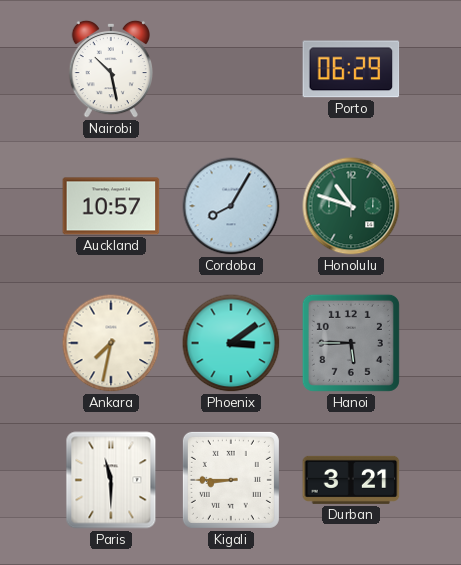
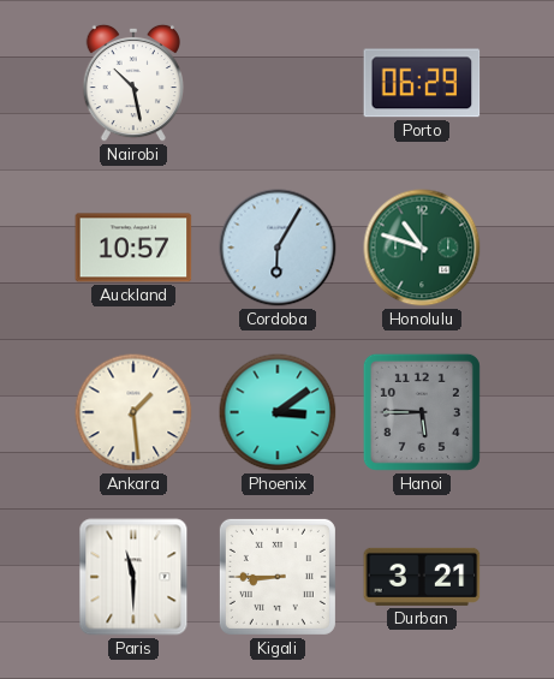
Cordoba: 8:05 -> 6:05 (278, 248)
Ankara: 7:32 -> 1:29 (133, 412)
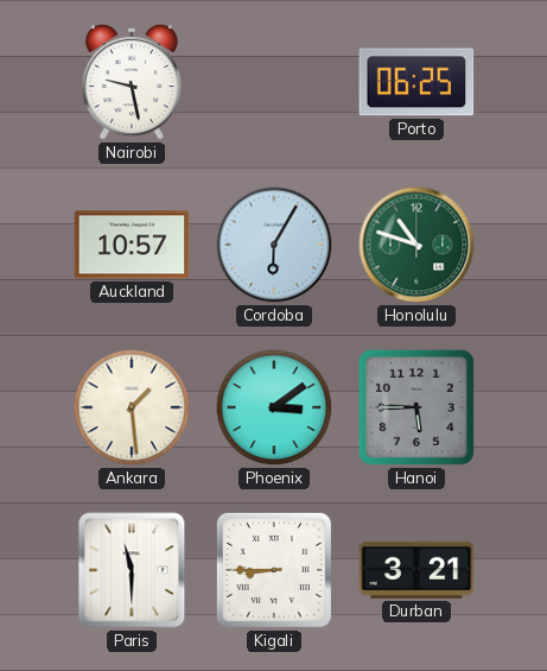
Nairobi: 10:28 -> 9:28 (131, 82)
Porto: 06:29 -> 06:25 (416, 82)
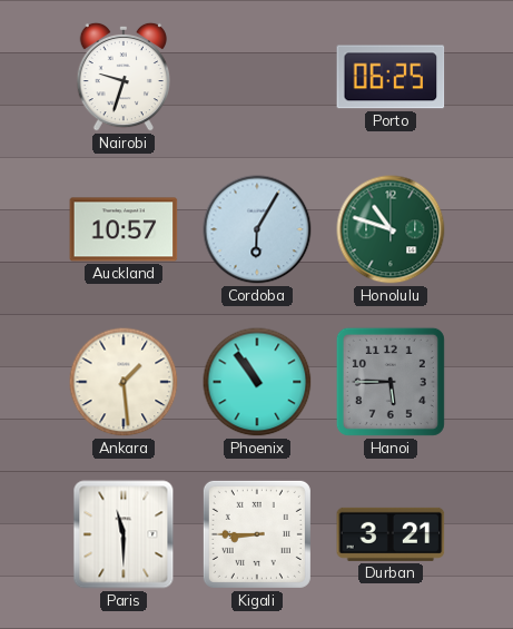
Nairobi: 9:28 -> 9:33 (122, 77)
Phoenix: 3:09 -> 10:54 (257, 382)
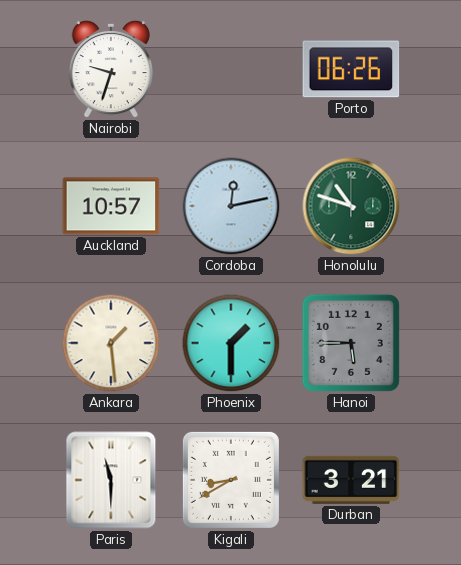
Porto: 06:25 -> 06:26 (351, 69)
Cordoba: 6:05 -> 12:13 (231, 206)
Phoenix: 10:54 -> 1:30 (231, 343)
Kigali: 8:45 -> 8:40 (231, 480)
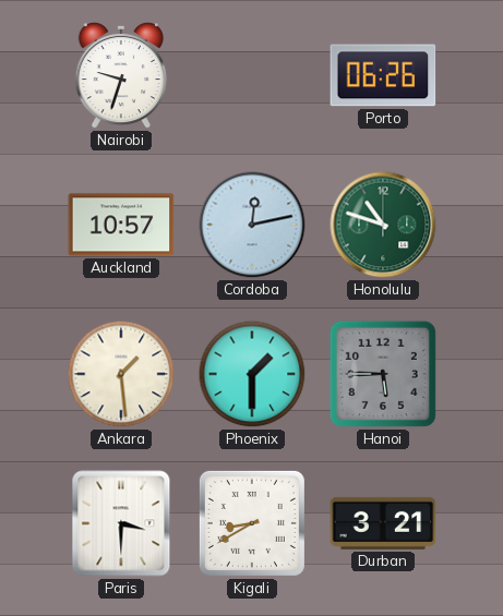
Paris: 11:30 -> 3:30 (121, 523)
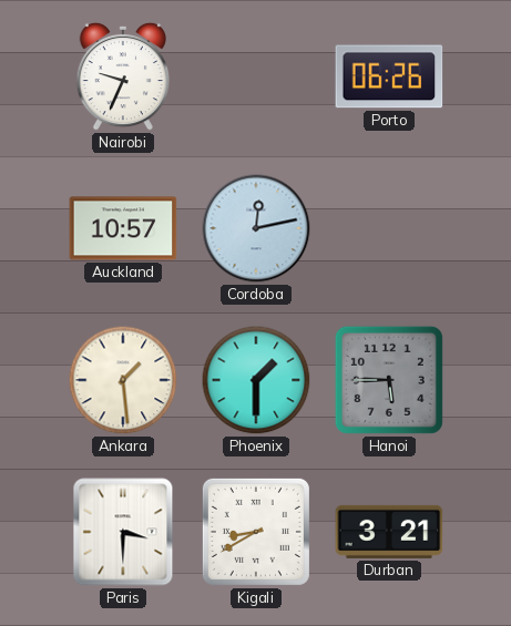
Nairobi: 9:33 -> 9:34 (122, 76)
Honolulu: 10:48 -> none (383, 225)
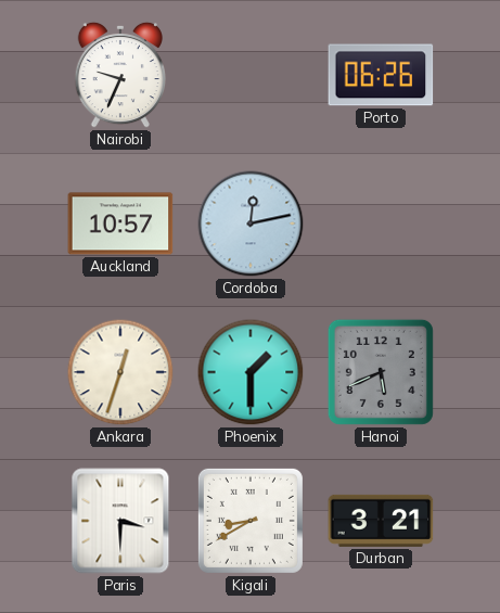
Ankara: 1:29 -> 12:33 (120, 372)
Hanoi: 5:45 -> 5:41 (381, 372)
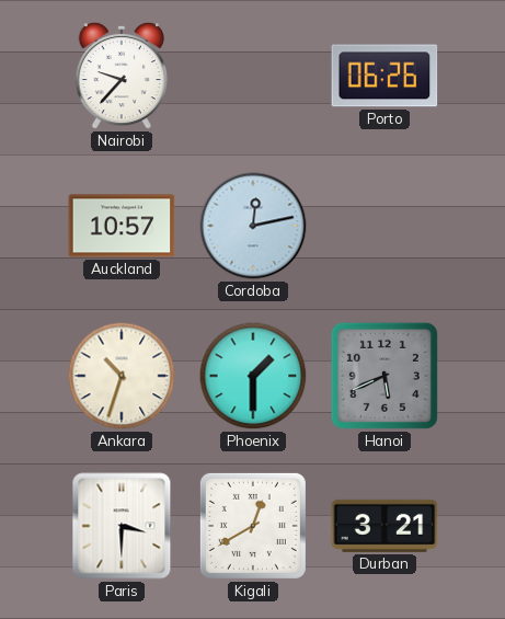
Nairobi: 9:34 -> 9:37 (120, 76)
Ankara: 12:33 -> 10:33 (122, 376)
Kigali: 8:40 -> 12:40 (253, 526)
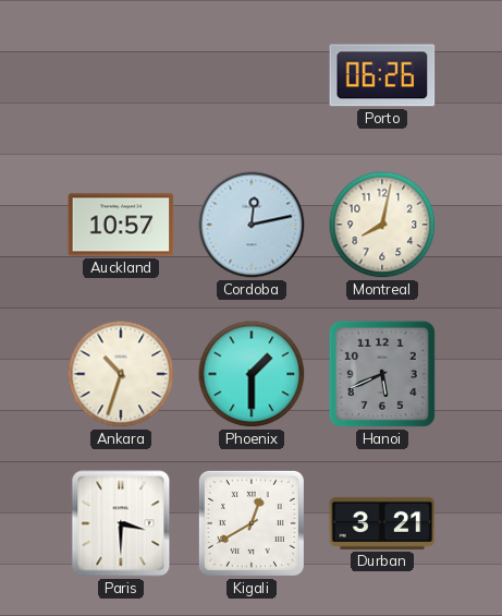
Nairobi: 9:37 -> none (120, 76)
Montreal: none -> 8:02 (382, 225)
